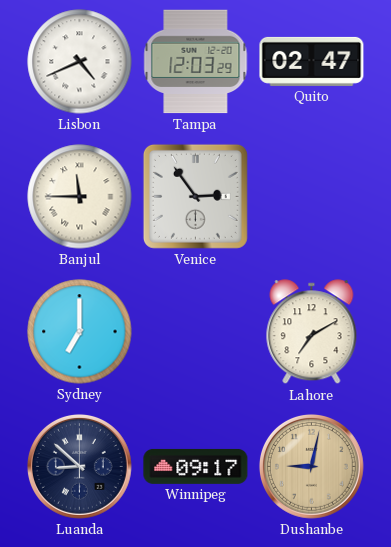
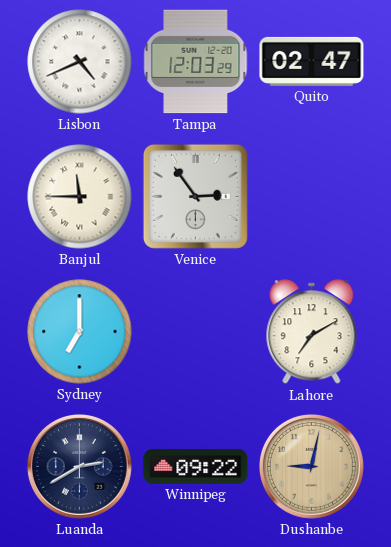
Luanda: 8:52 -> 2:40 (79, 466)
Winnipeg: 09:17 -> 09:22 (196, 466)
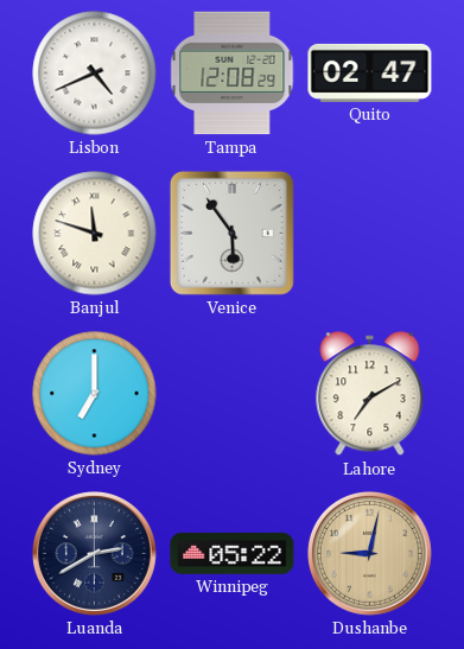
Tampa: 12:03 -> 12:08 (233, 74)
Banjul: 11:45 -> 11:48 (95, 234)
Venice: 2:54 -> 5:54 (231, 233)
Winnipeg: 09:22 -> 05:22 (233, 553)
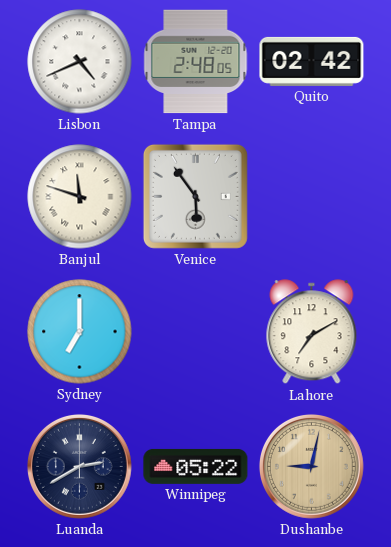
Tampa: 12:08 -> 2:48 (196, 62)
Quito: 02:47 -> 02:42 (312, 61)
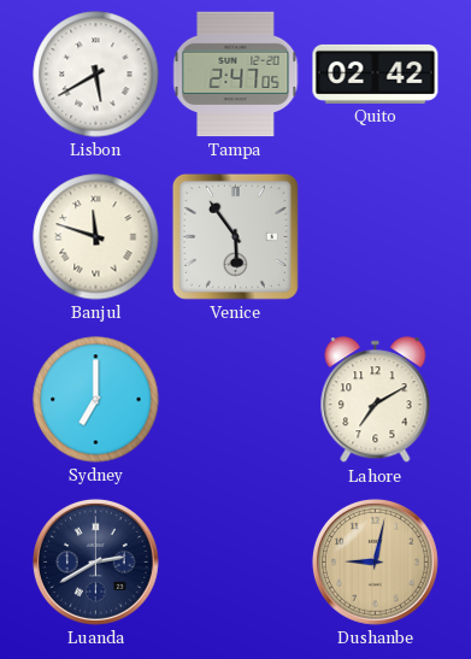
Lisbon: 4:41 -> 5:40 (96, 75)
Tampa: 2:48 -> 2:47 (236, 75)
Winnipeg: 05:22 -> none (196, 466)
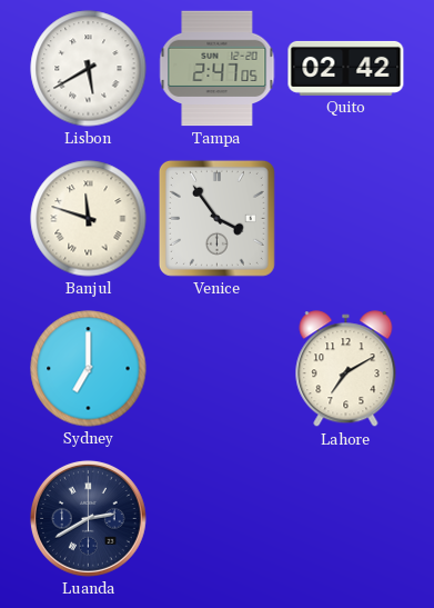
Venice: 5:54 -> 3:54 (216, 218)
Dushanbe: 9:02 -> none (375, 561)
